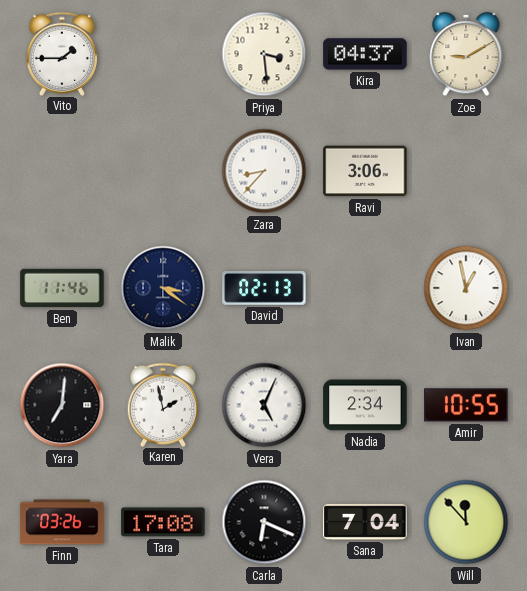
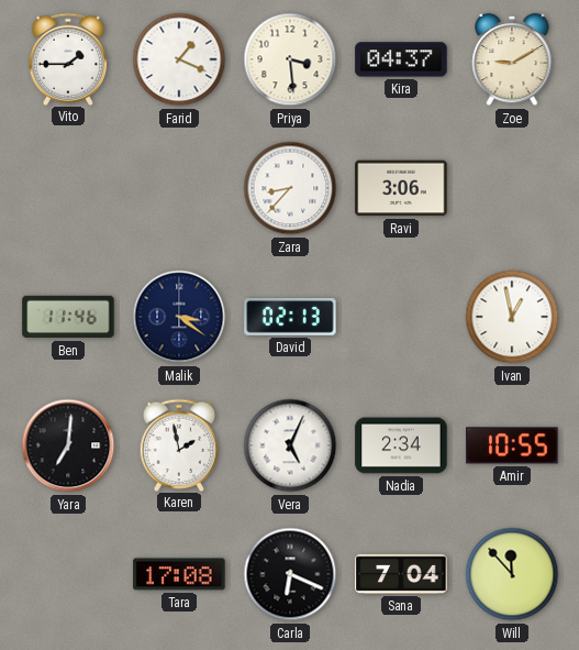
Farid: none -> 1:19 (179, 59)
Finn: 03:26 -> none (62, 522)
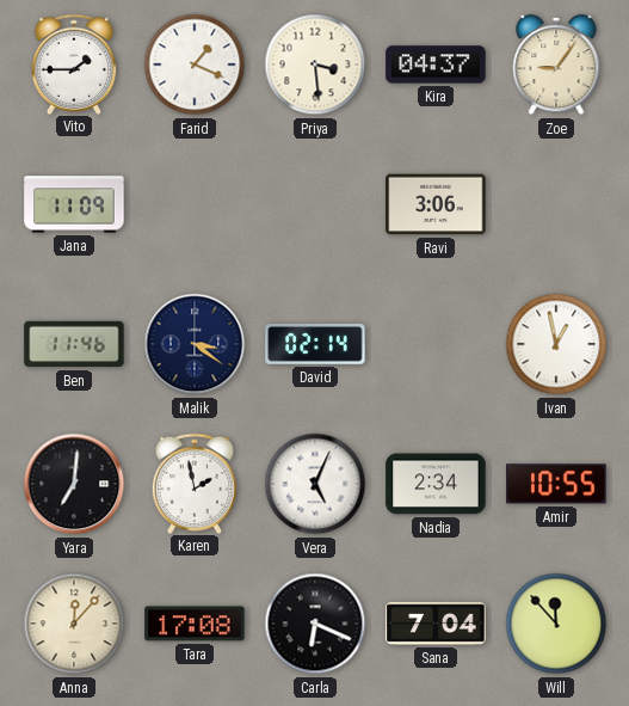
Zoe: 9:10 -> 9:06 (556, 65)
Jana: none -> 11:09 (74, 204)
Zara: 8:37 -> none (290, 188)
David: 02:13 -> 02:14 (315, 345)
Anna: none -> 12:07 (74, 624)
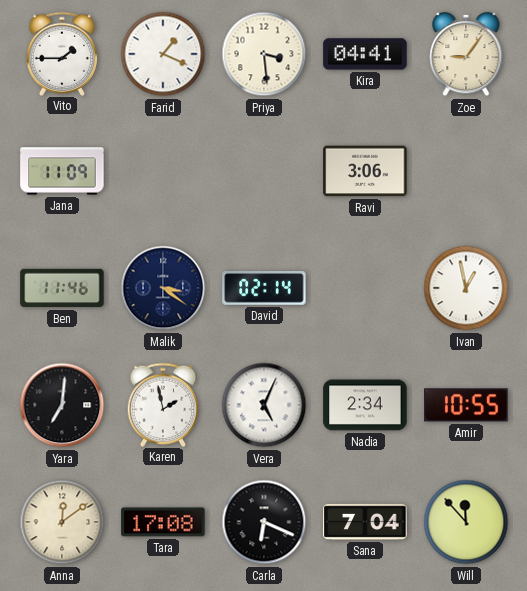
Kira: 04:37 -> 04:41 (365, 54)
Anna: 12:07 -> 12:09 (62, 522)
